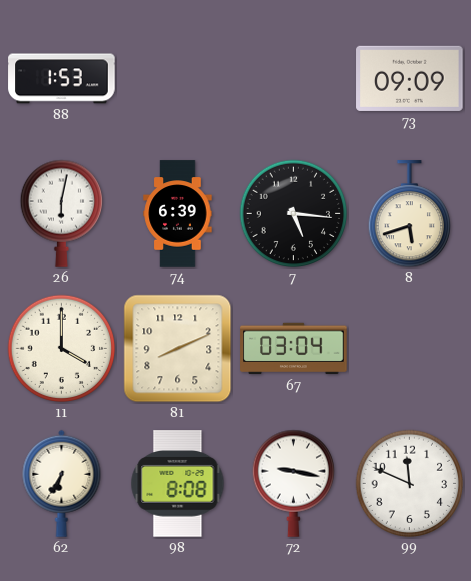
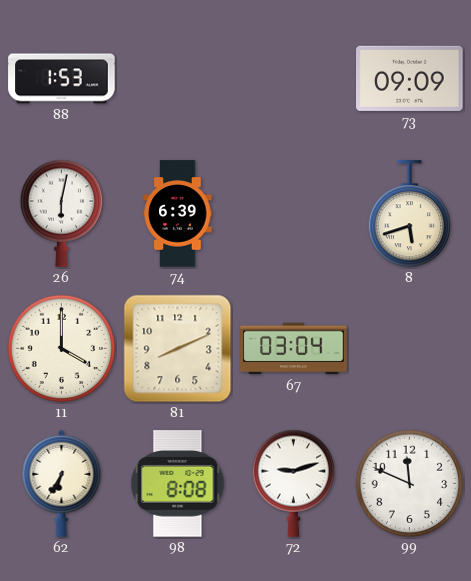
7: 5:16 -> none (294, 214)
72: 9:17 -> 9:12 (293, 483)
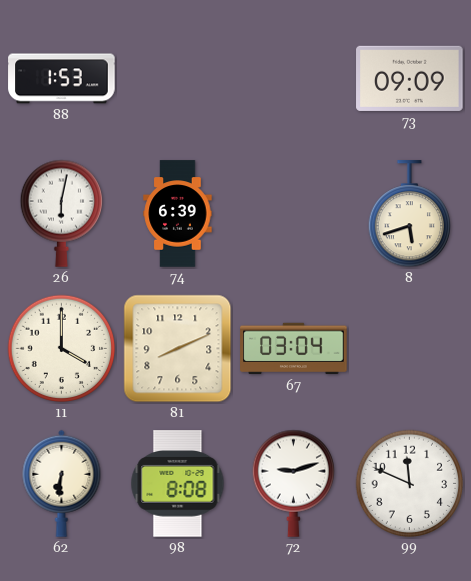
62: 6:35 -> 6:31 (62, 483)
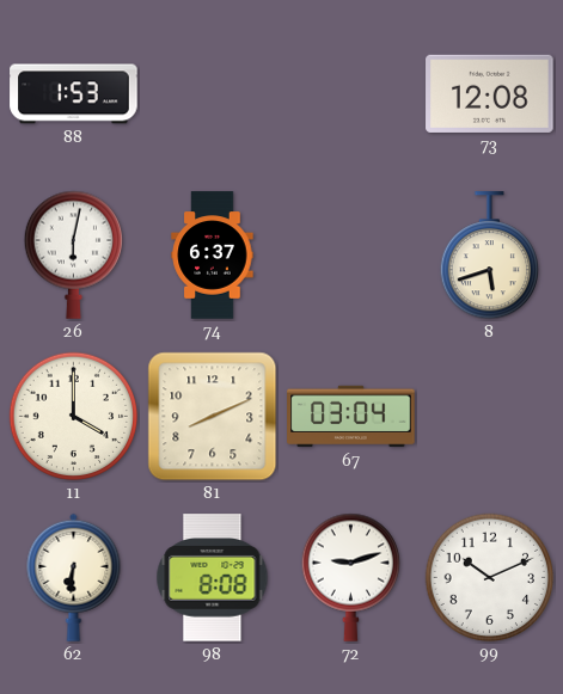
73: 09:09 -> 12:08 (490, 93)
74: 6:39 -> 6:37 (213, 256)
99: 11:49 -> 10:11 (490, 578)
